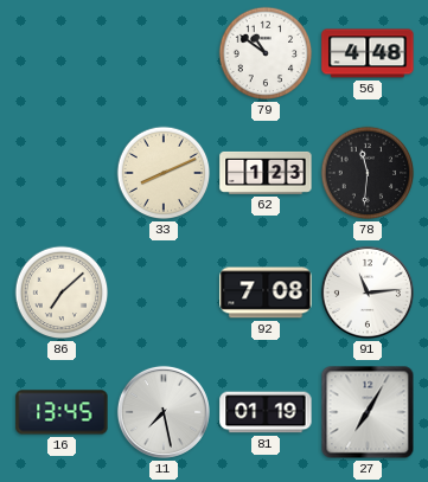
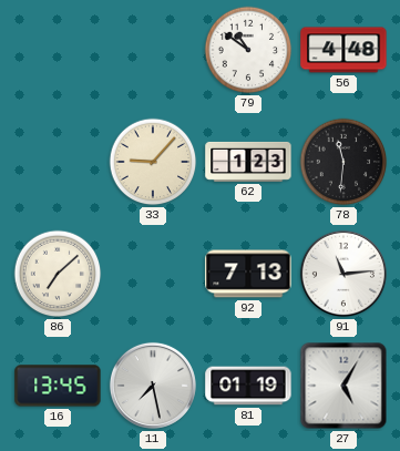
33: 8:11 -> 9:07 (153, 162)
92: 7:08 -> 7:13 (248, 274)
27: 7:05 -> 5:05 (343, 386)
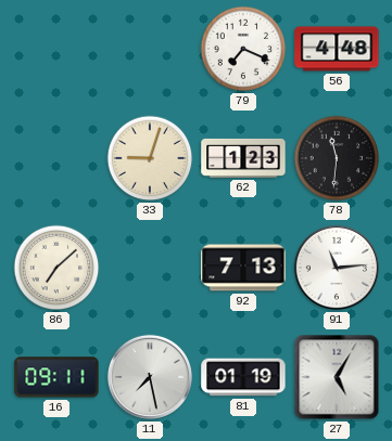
79: 10:51 -> 7:19 (243, 49)
33: 9:07 -> 9:03 (150, 158)
16: 13:45 -> 09:11 (56, 377)
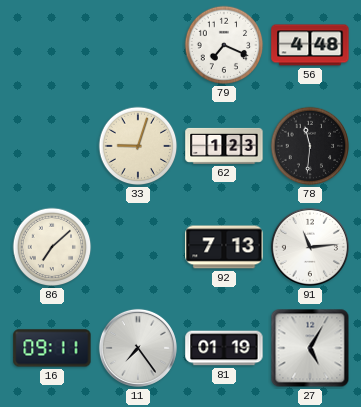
11: 7:28 -> 7:24 (138, 348)
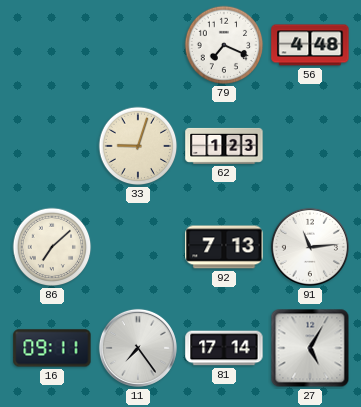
78: 11:31 -> none (310, 146)
81: 01:19 -> 17:14 (224, 348)
